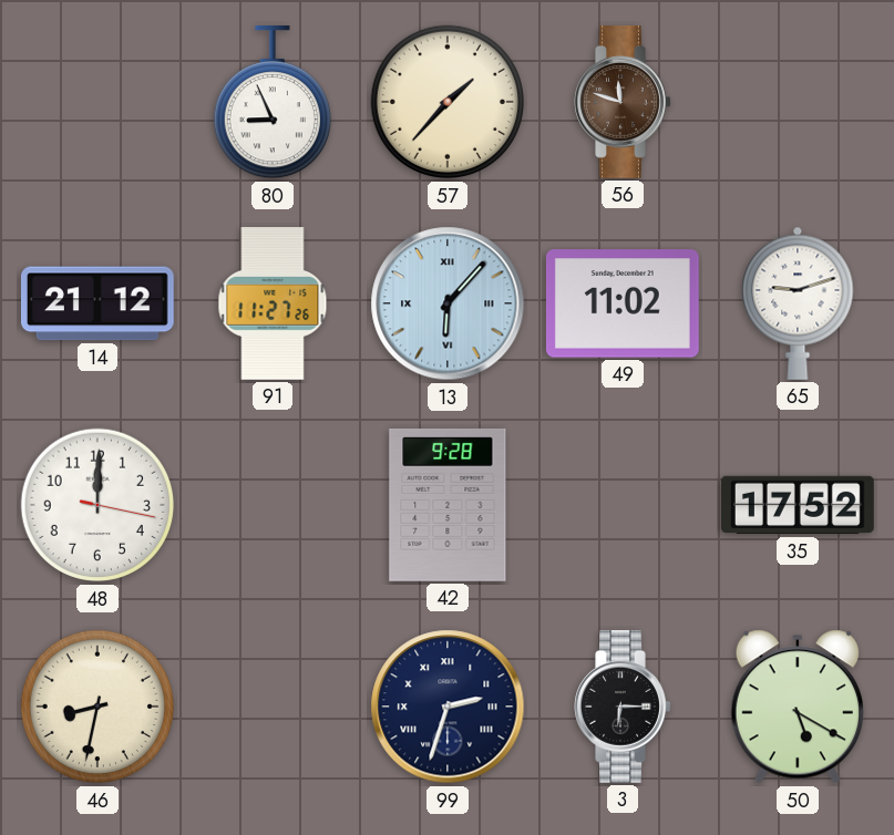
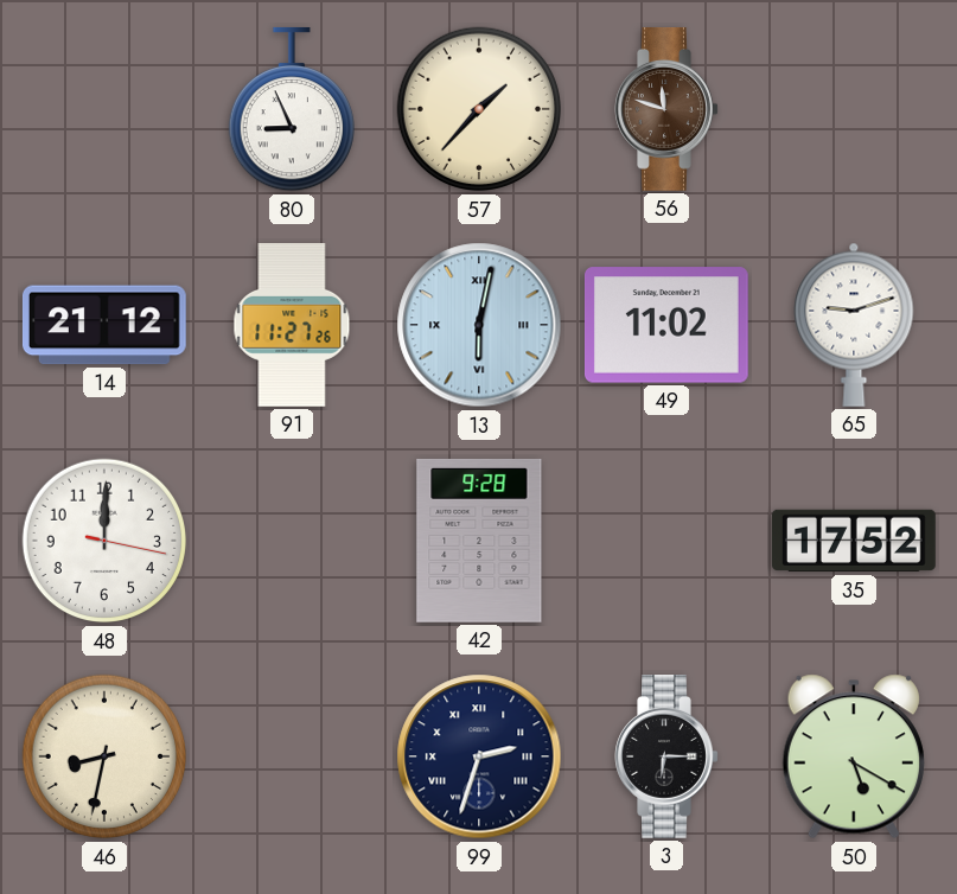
13: 6:07 -> 6:02 (479, 325)
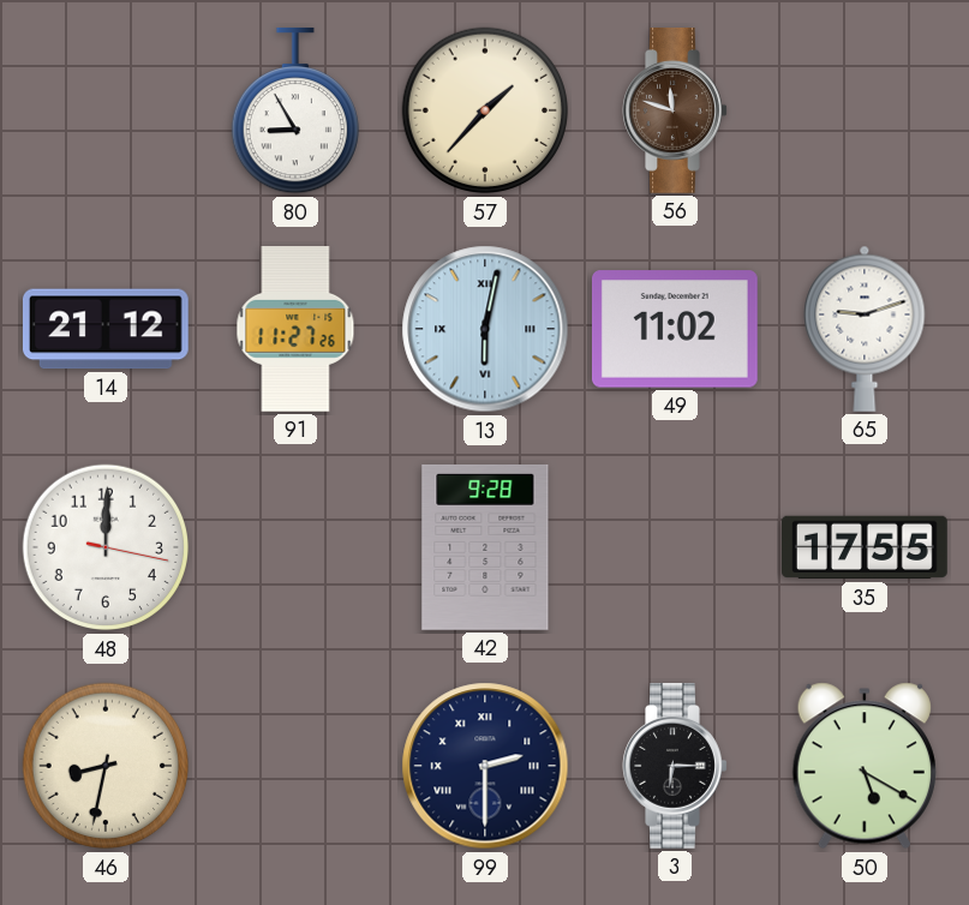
80: 8:56 -> 8:55 (295, 110)
35: 17:52 -> 17:55 (866, 547)
99: 2:33 -> 2:30 (485, 766)
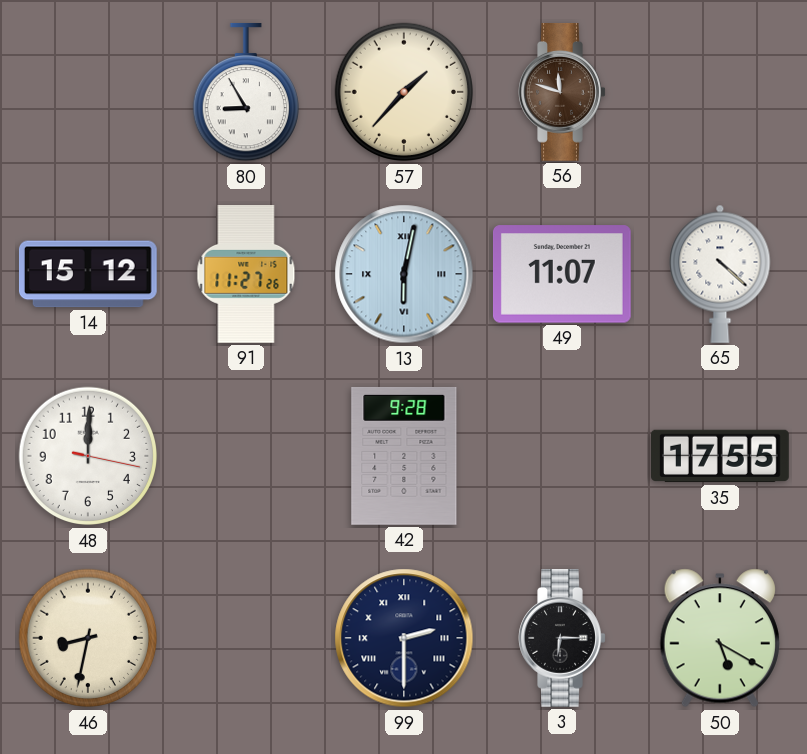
14: 21:12 -> 15:12 (88, 274)
49: 11:02 -> 11:07 (562, 274)
65: 9:12 -> 4:22 (720, 274)
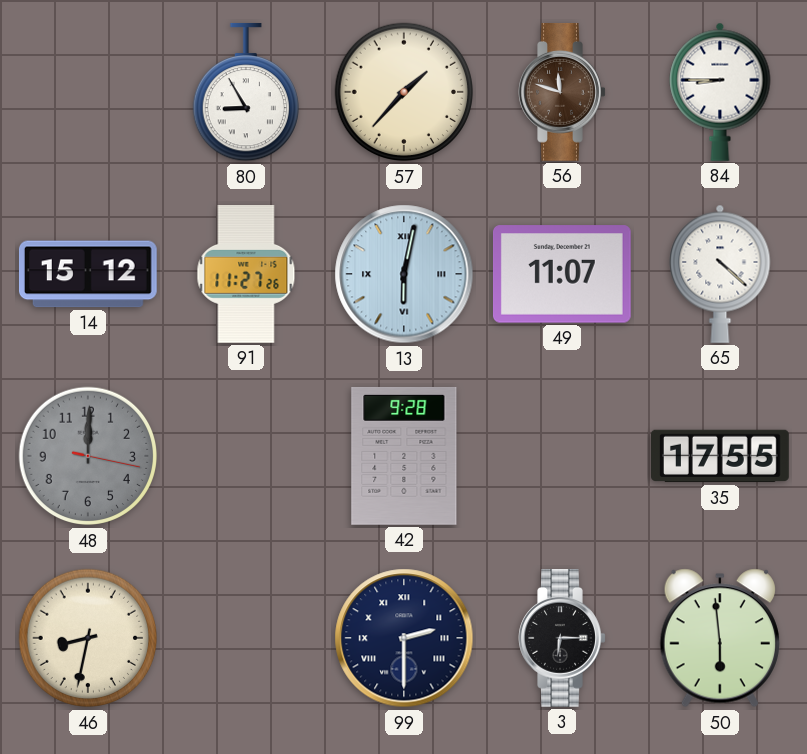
84: none -> 8:45 (720, 92)
48 dial: white -> grey (88, 456)
50: 5:20 -> 5:59 (720, 638)
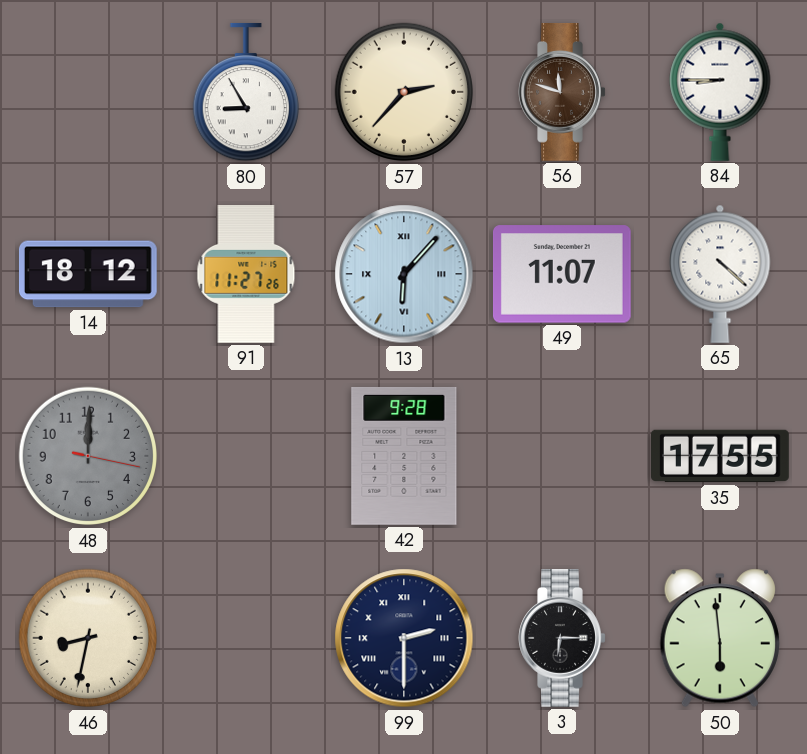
57: 1:37 -> 2:37 (404, 92)
14: 15:12 -> 18:12 (88, 274)
13: 6:02 -> 6:07 (404, 274)
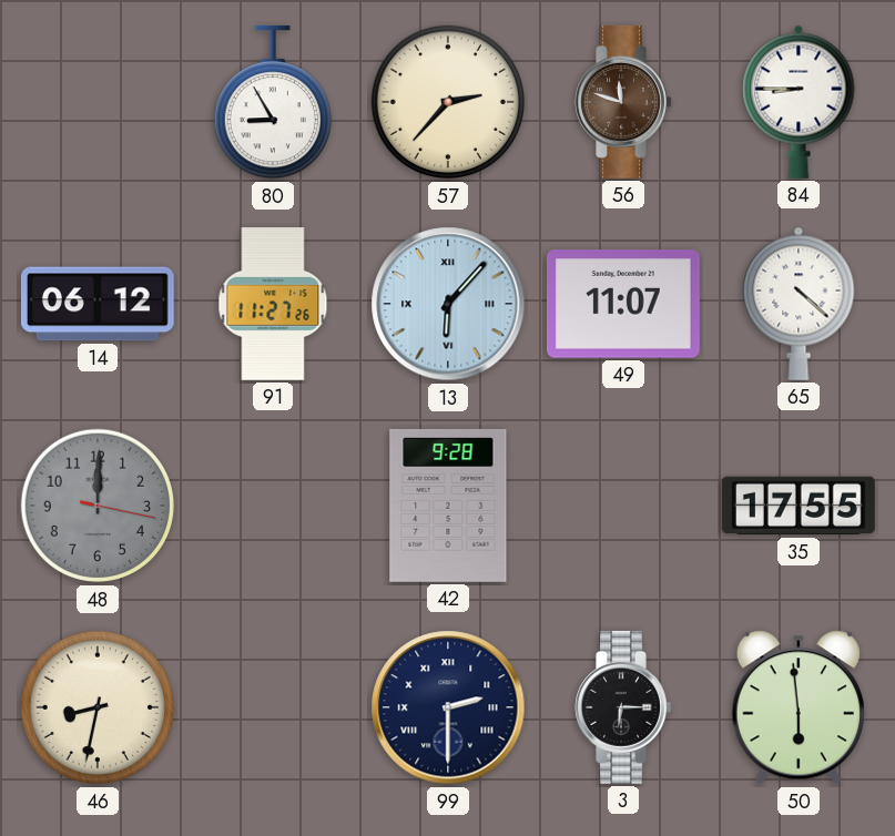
14: 18:12 -> 06:12 (98, 304)
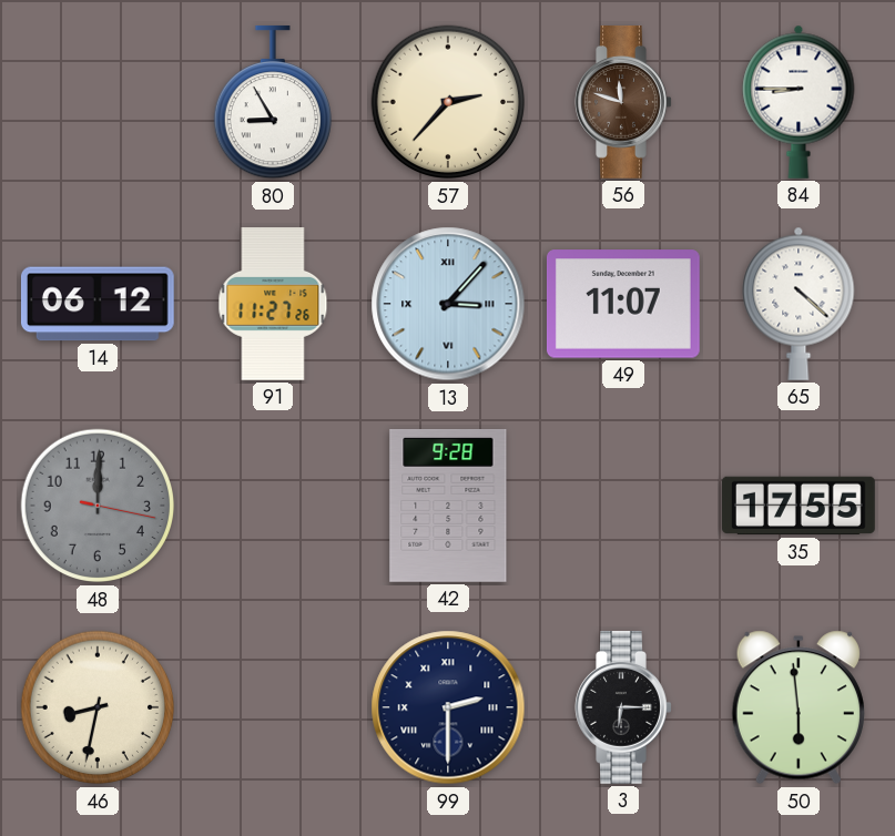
13: 6:07 -> 3:07 (448, 304)
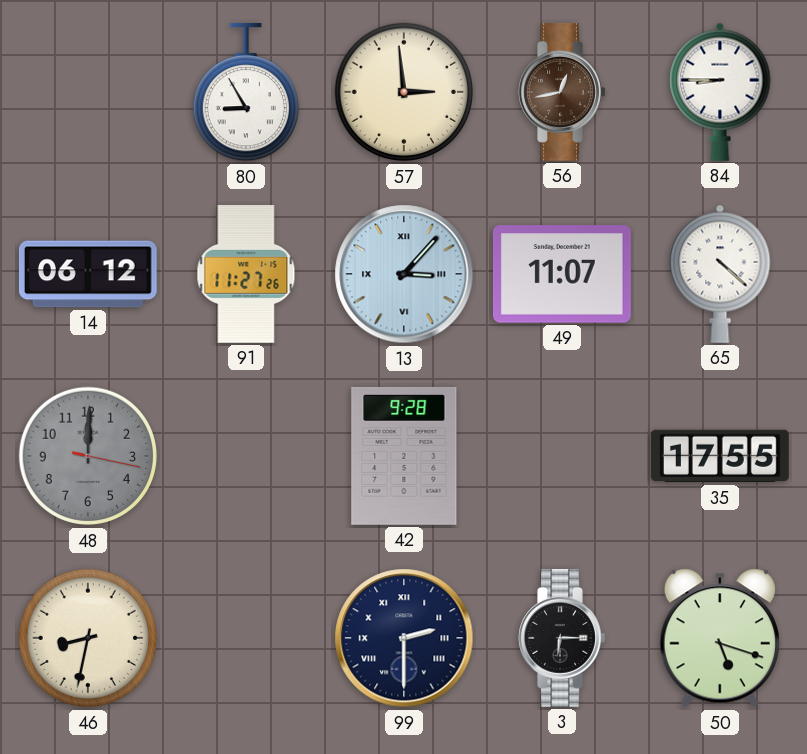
57: 2:37 -> 2:59 (404, 92)
56: 11:48 -> 12:43 (562, 93)
50: 5:59 -> 5:18 (720, 638)
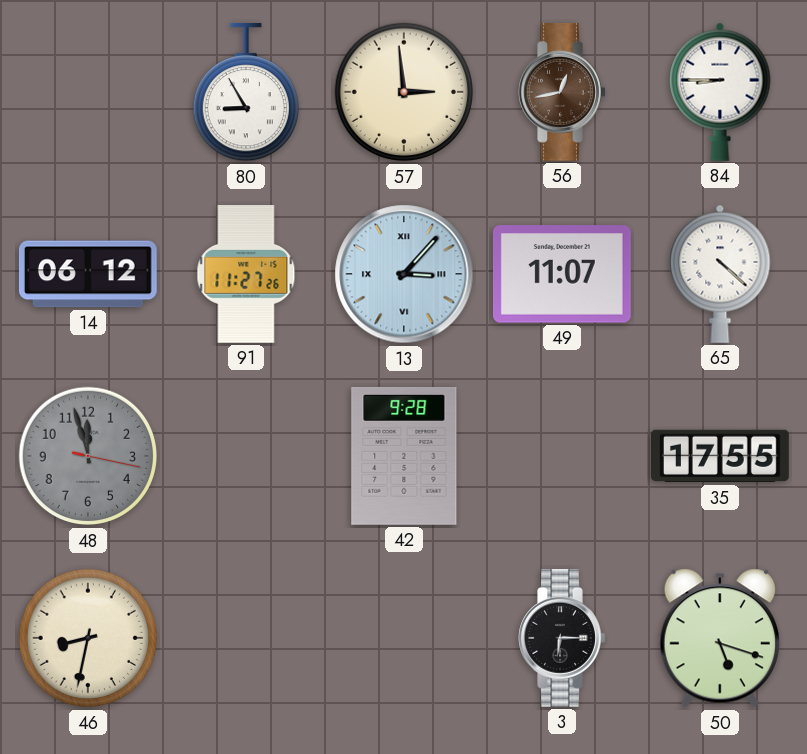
48: 12:00 -> 11:57 (88, 456)
99: 2:30 -> none (404, 638)
